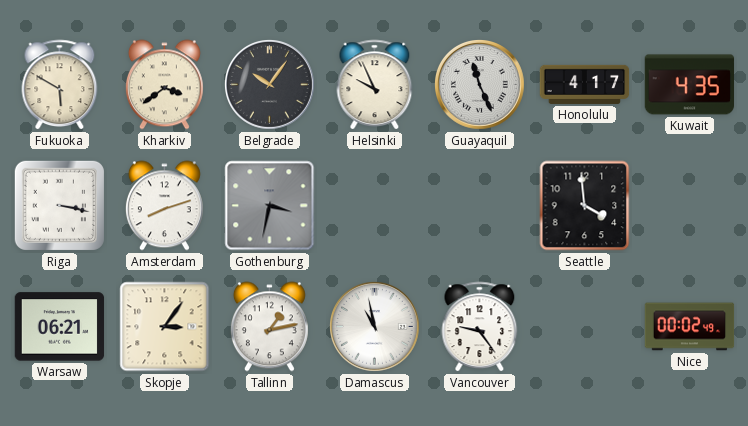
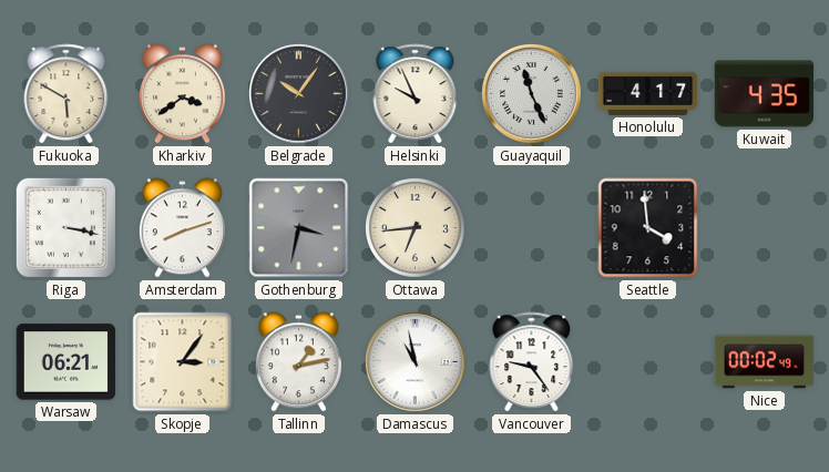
Ottawa: none -> 6:44 (416, 228)
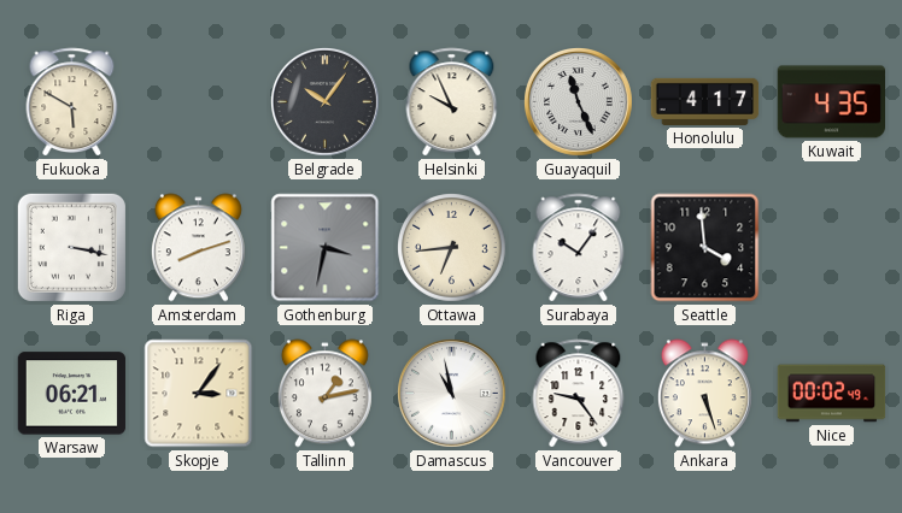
Kharkiv: 3:39 -> none (182, 94)
Surabaya: none -> 10:06 (579, 248)
Ankara: none -> 5:27 (704, 394)
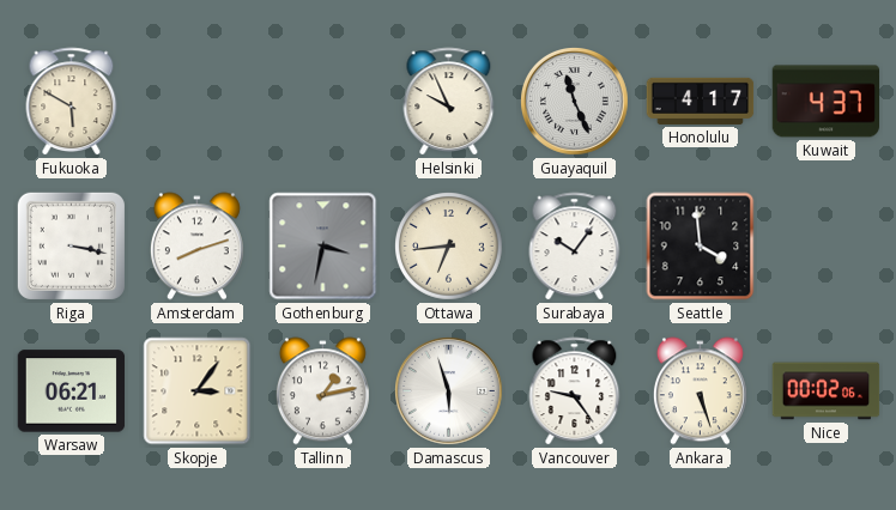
Belgrade: 10:06 -> none (326, 102)
Kuwait: 4:35 -> 4:37 (827, 102)
Damascus: 10:58 -> 5:57 (449, 391)
Nice: 00:02:49 -> 00:02:06 (827, 391)
